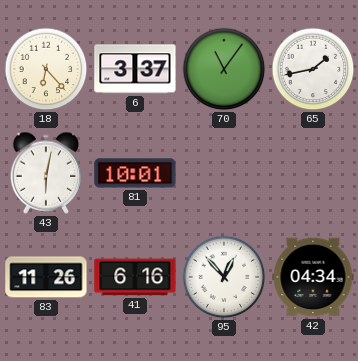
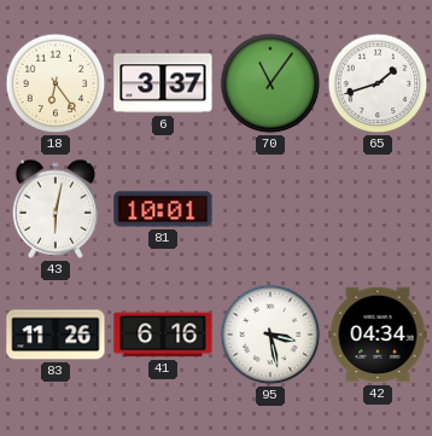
18: 6:23 -> 6:24 (56, 83)
65: 1:43 -> 1:42 (378, 83)
95: 12:53 -> 3:28 (270, 335)
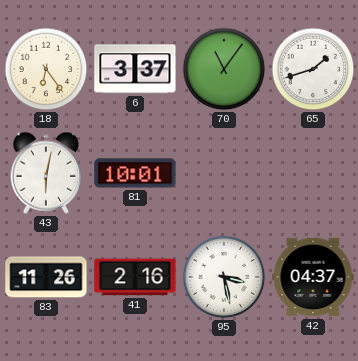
41: 6:16 -> 2:16 (135, 277)
42: 04:34 -> 04:37 (313, 277)
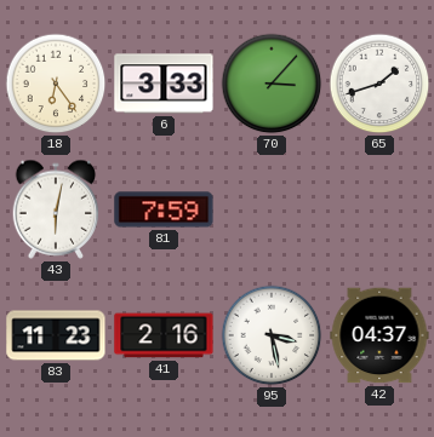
6: 3:37 -> 3:33 (164, 84)
70: 11:06 -> 3:07 (272, 84)
81: 10:01 -> 7:59 (164, 209)
83: 11:26 -> 11:23 (56, 335)
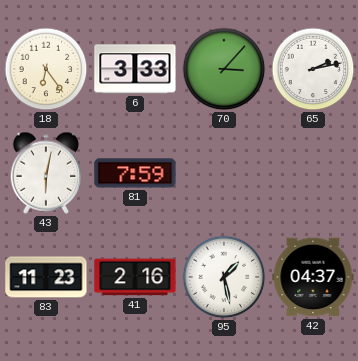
65: 1:42 -> 2:13 (313, 69)
95: 3:28 -> 1:28 (224, 277)
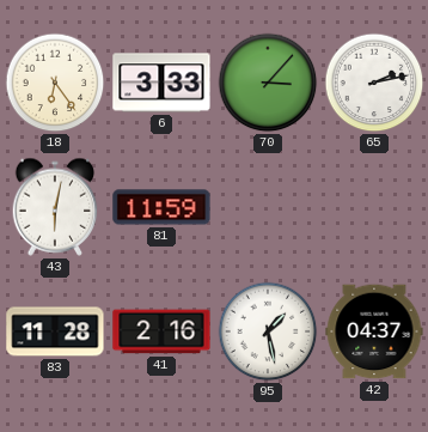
81: 7:59 -> 11:59 (161, 207)
83: 11:23 -> 11:28 (55, 331)
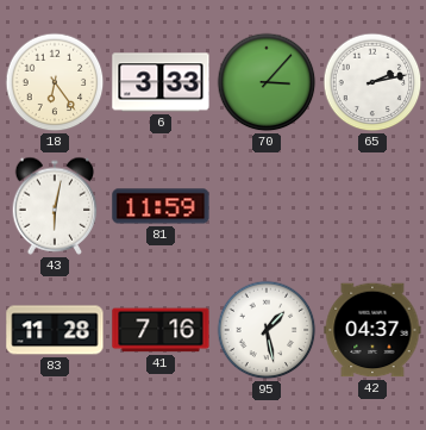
41: 2:16 -> 7:16 (161, 330)
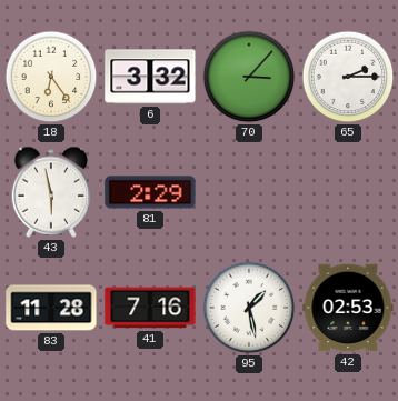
6: 3:33 -> 3:32 (150, 77)
65: 2:13 -> 2:15 (348, 77)
43: 6:02 -> 5:58 (51, 192)
81: 11:59 -> 2:29 (150, 192)
42: 04:37 -> 02:53 (348, 308)
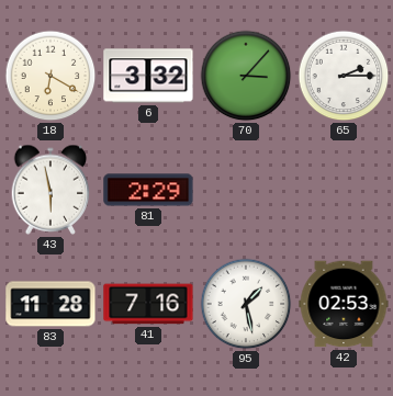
18: 6:24 -> 6:20 (50, 76)
